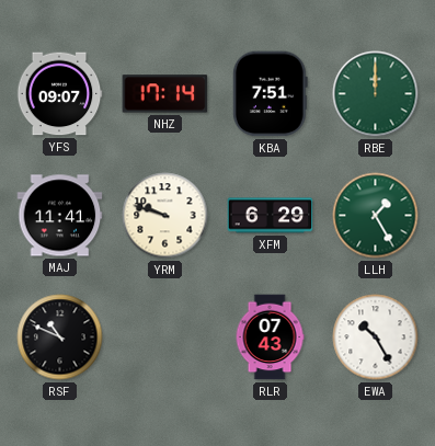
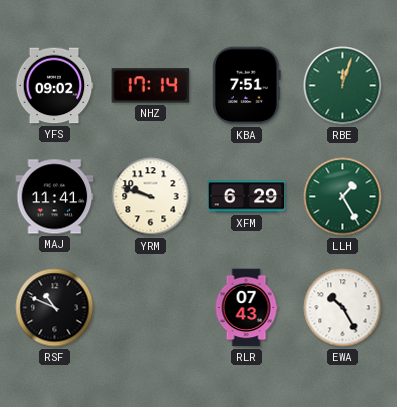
YFS: 09:07 -> 09:02 (54, 86)
RBE: 12:00 -> 12:03 (343, 86)
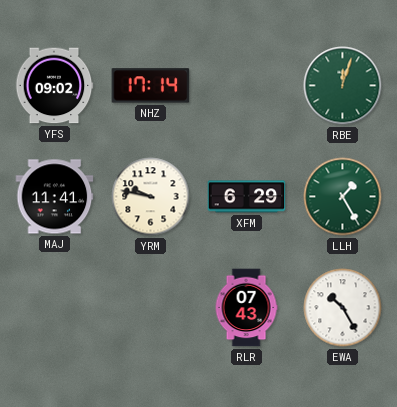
KBA: 7:51 -> none (246, 86)
YRM: 9:48 -> 9:47 (151, 197)
RSF: 10:49 -> none (55, 308)
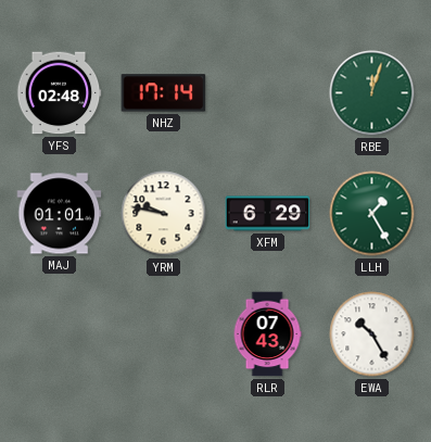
YFS: 09:02 -> 02:48 (59, 93)
MAJ: 11:41 -> 01:01 (60, 214)
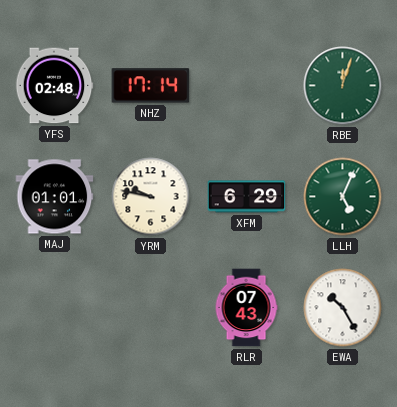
LLH: 1:25 -> 5:04 (343, 197)
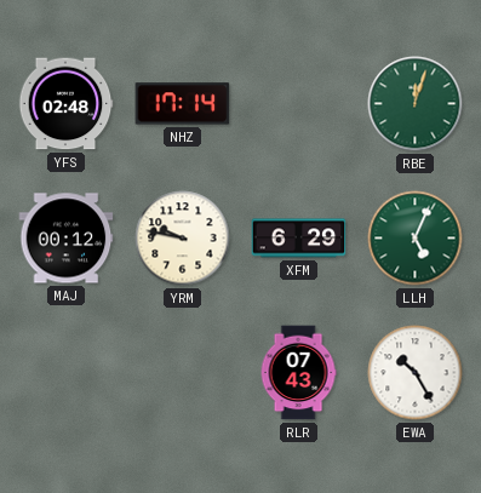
MAJ: 01:01 -> 00:12 (67, 239)
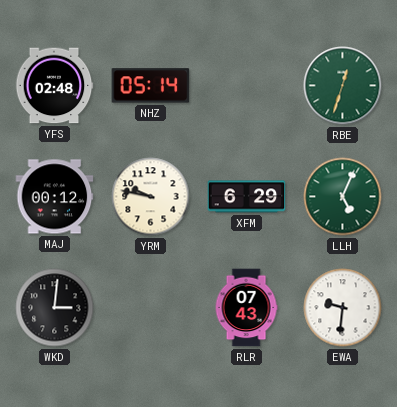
NHZ: 17:14 -> 05:14 (151, 86)
RBE: 12:03 -> 12:33 (343, 86)
WKD: none -> 3:01 (55, 308)
EWA: 10:25 -> 9:31 (343, 308)
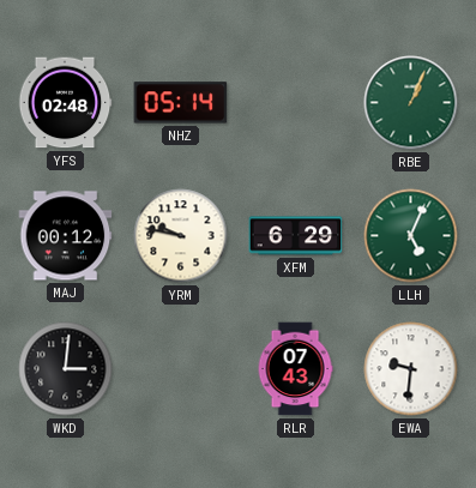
RBE: 12:33 -> 1:04 (411, 103)
